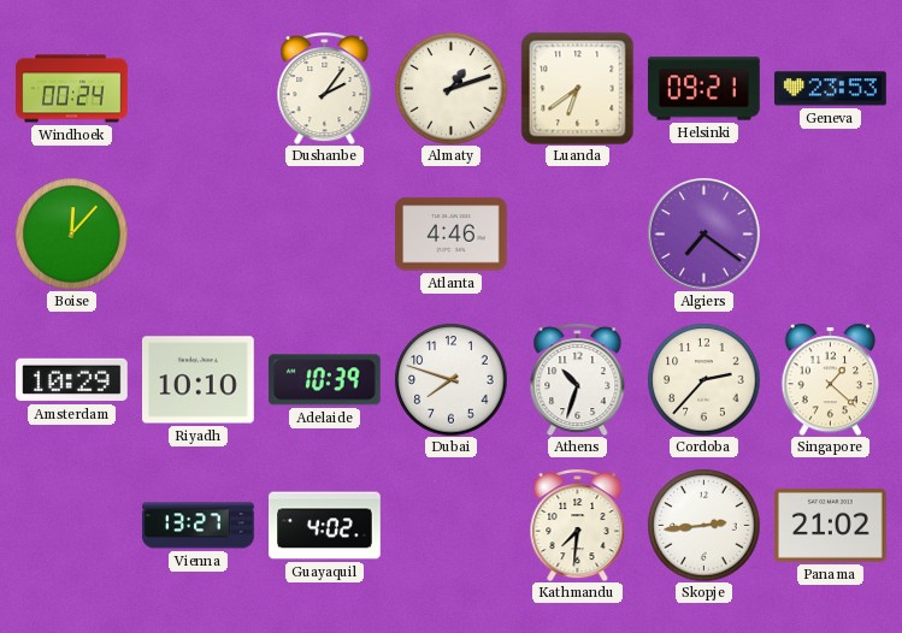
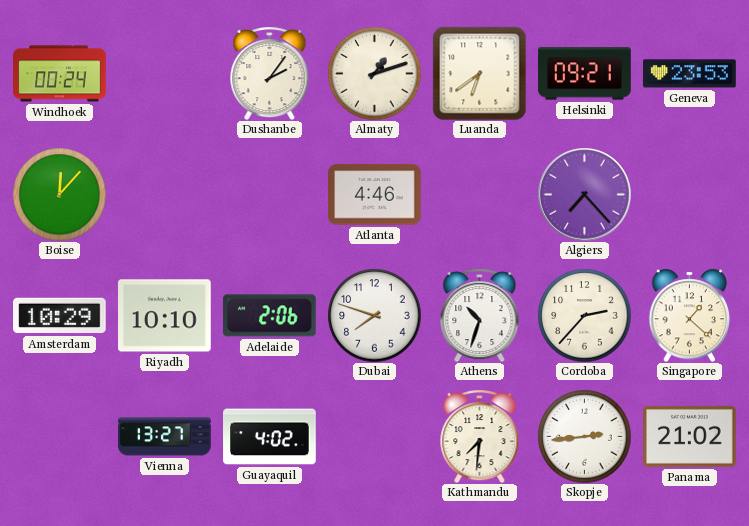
Algiers: 7:21 -> 7:23 (584, 194)
Adelaide: 10:39 -> 2:06 (269, 316)
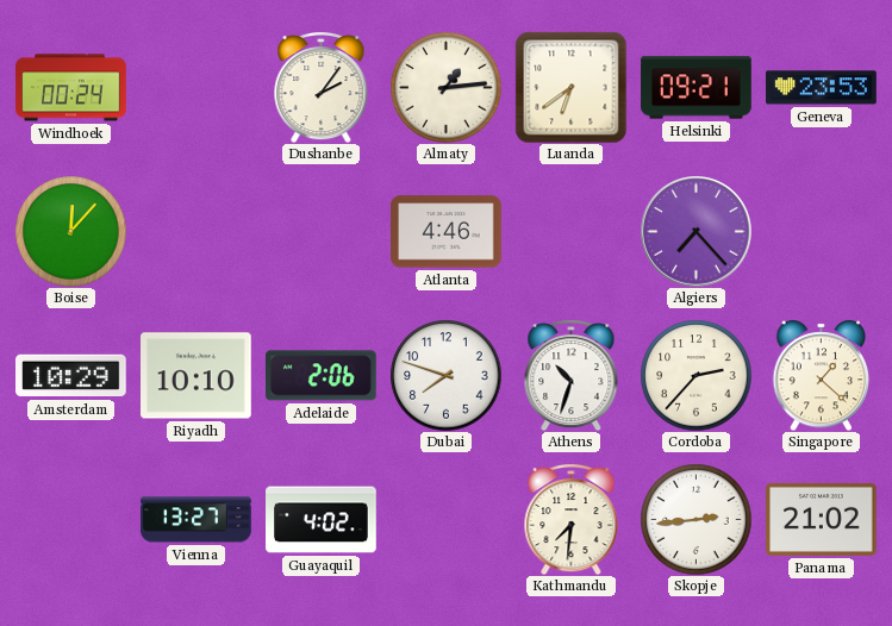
Almaty: 1:12 -> 1:14 (445, 87)
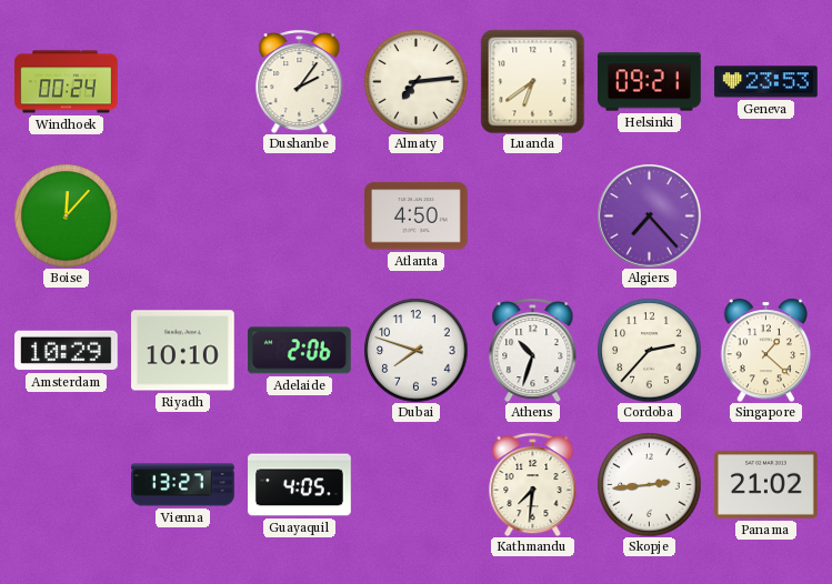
Almaty: 1:14 -> 7:14 (415, 81)
Atlanta: 4:46 -> 4:50 (417, 217)
Guayaquil: 4:02 -> 4:05 (300, 485)
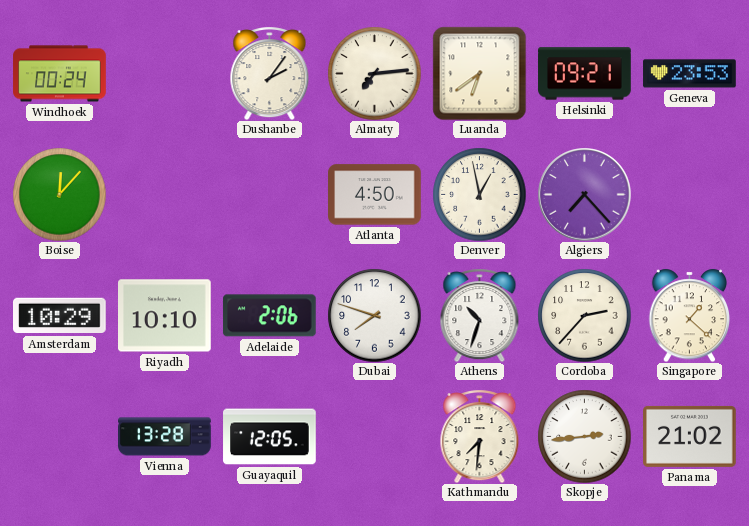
Denver: none -> 12:58 (479, 194)
Vienna: 13:27 -> 13:28 (165, 437)
Guayaquil: 4:05 -> 12:05 (270, 437)
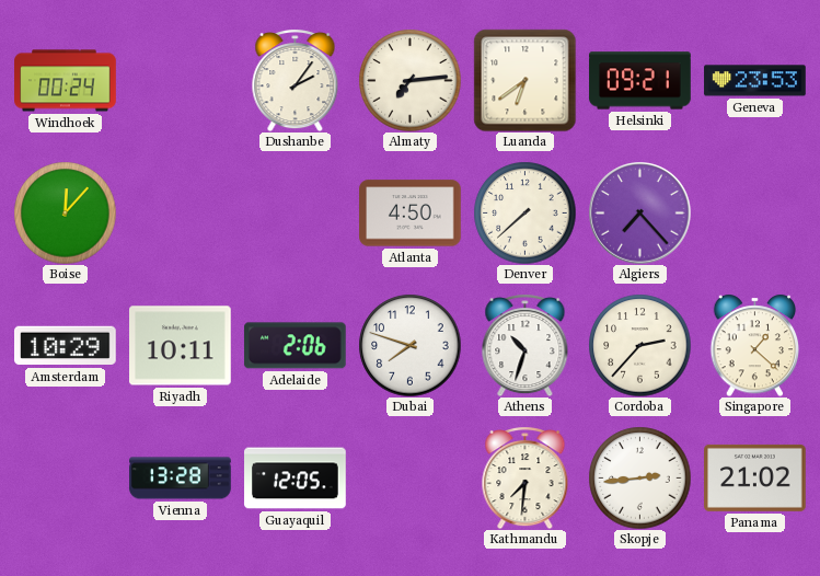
Denver: 12:58 -> 7:38 (524, 212)
Riyadh: 10:10 -> 10:11 (181, 346)
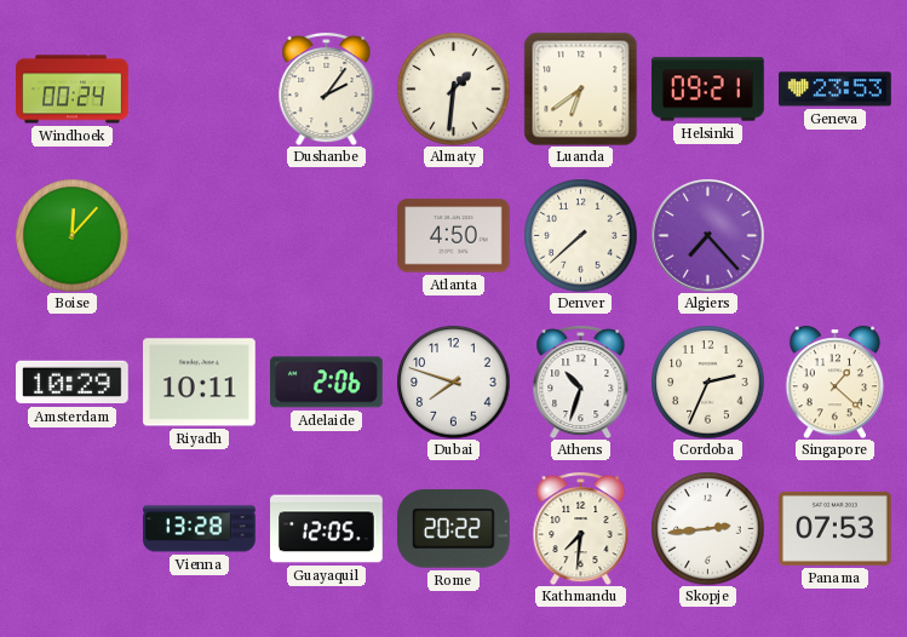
Almaty: 7:14 -> 1:31 (453, 88)
Cordoba: 2:37 -> 2:34 (707, 381)
Rome: none -> 20:22 (454, 529)
Panama: 21:02 -> 07:53 (836, 528)
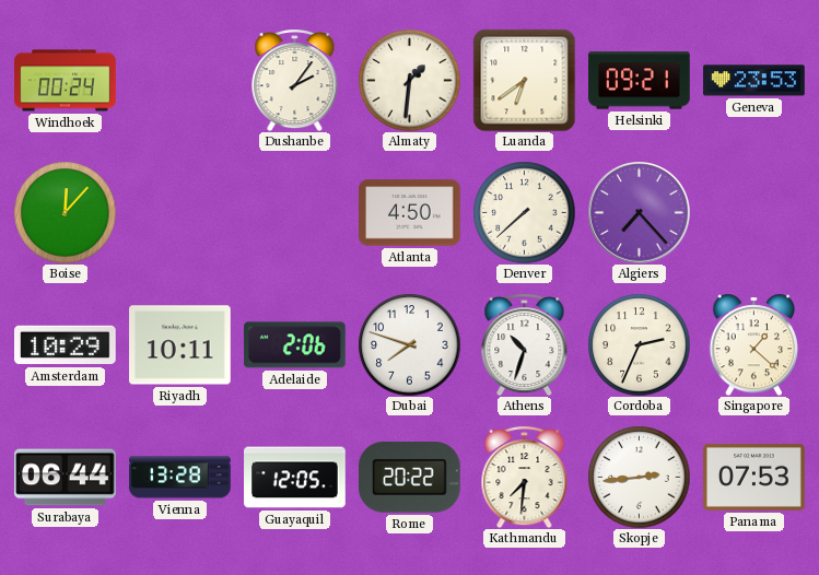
Surabaya: none -> 06:44 (66, 478)
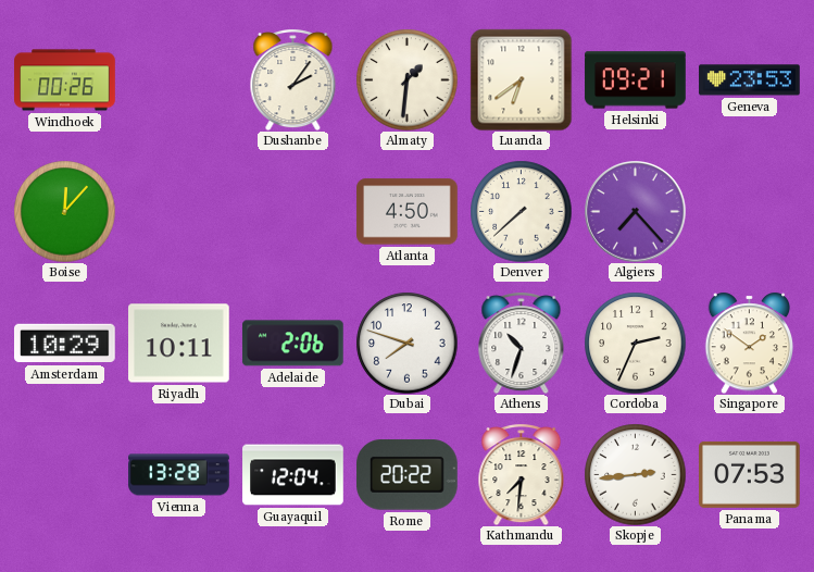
Windhoek: 00:24 -> 00:26 (65, 80)
Singapore: 1:22 -> 1:51 (750, 343)
Surabaya: 06:44 -> none (66, 478)
Guayaquil: 12:05 -> 12:04 (293, 475)
